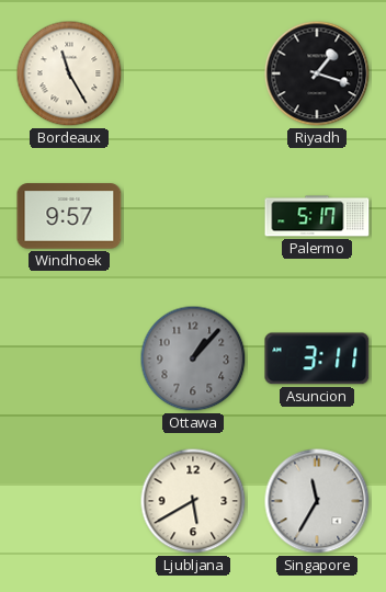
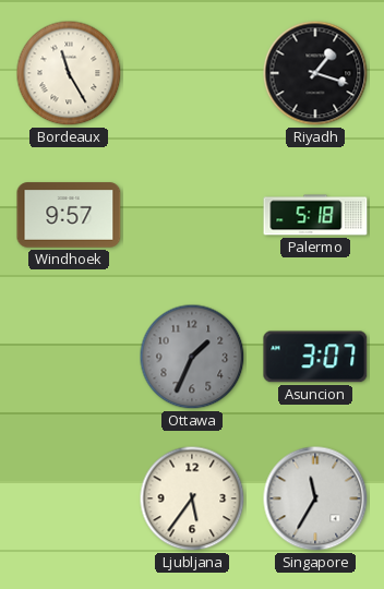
Palermo: 5:17 -> 5:18 (315, 215)
Ottawa: 1:07 -> 1:34 (192, 357)
Asuncion: 3:11 -> 3:07 (315, 357)
Ljubljana: 5:40 -> 5:36 (192, 498)
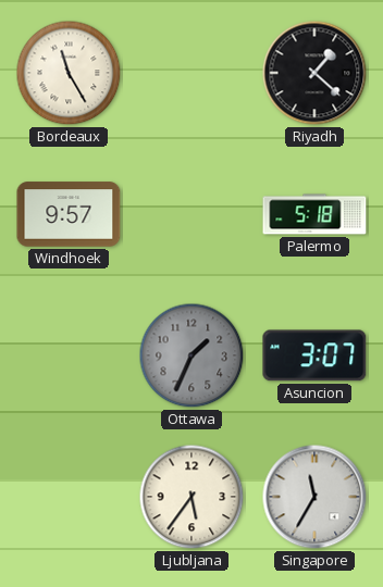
Riyadh: 1:18 -> 1:22 (314, 73)
